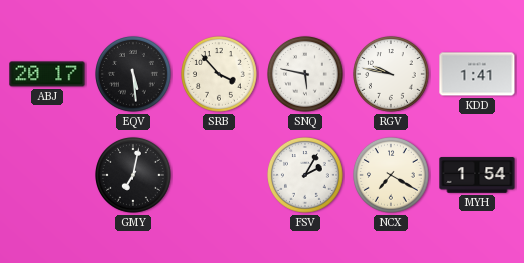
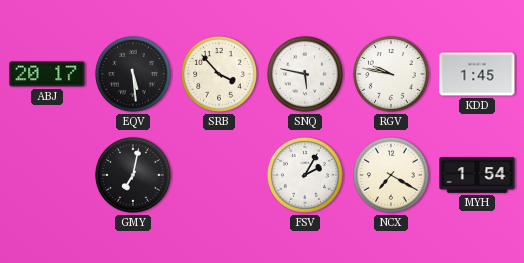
KDD: 1:41 -> 1:45 (477, 74)
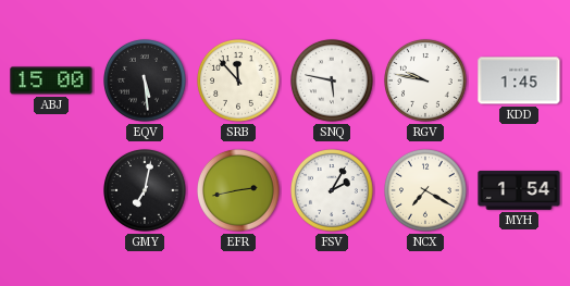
ABJ: 20:17 -> 15:00 (51, 80)
SRB: 3:53 -> 11:53 (239, 82)
EFR: none -> 2:43 (239, 191)
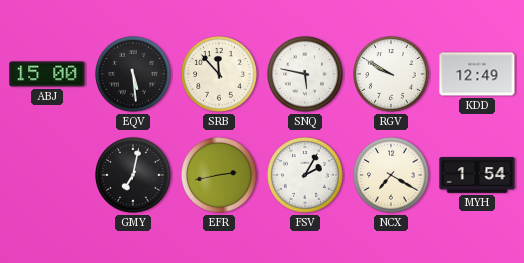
RGV: 9:47 -> 9:50 (392, 75)
KDD: 1:45 -> 12:49 (477, 74)
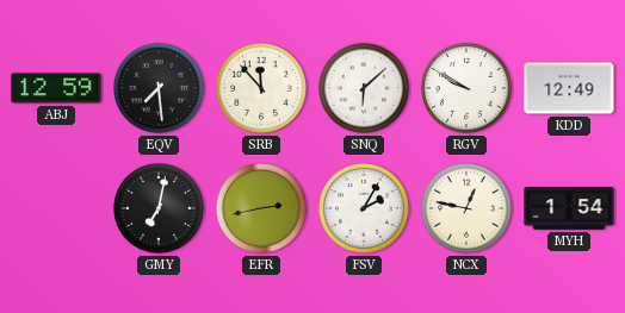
ABJ: 15:00 -> 12:59 (56, 88)
EQV: 5:29 -> 7:29 (160, 89)
SNQ: 5:47 -> 6:08 (365, 89)
NCX: 7:20 -> 12:47 (468, 209)
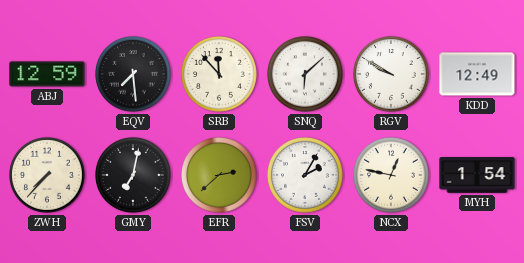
ZWH: none -> 7:37 (48, 176)
EFR: 2:43 -> 2:38 (220, 176)
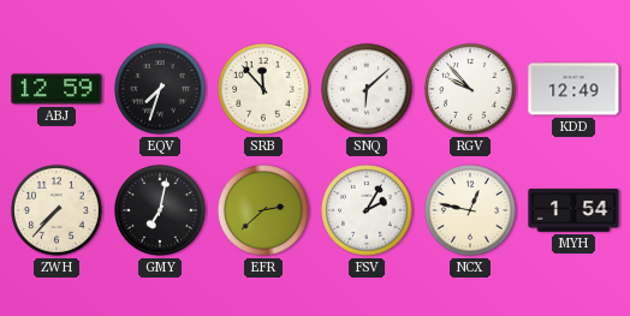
EQV: 7:29 -> 7:33 (161, 90)
RGV: 9:50 -> 9:53 (471, 90)
